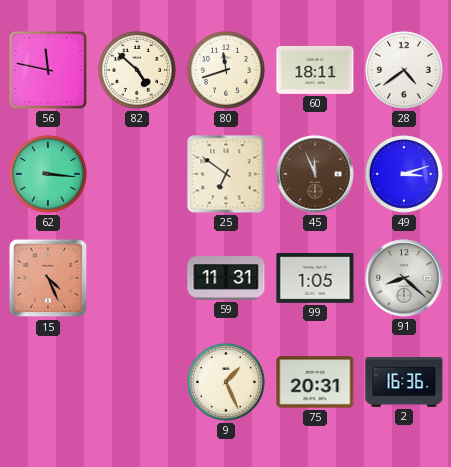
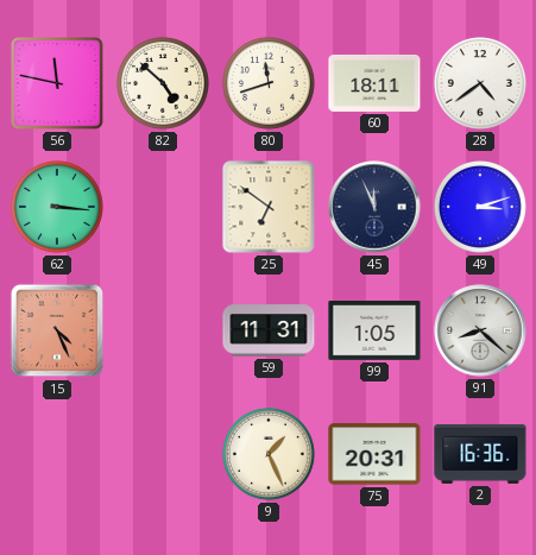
45 dial: brown -> navy (374, 207)
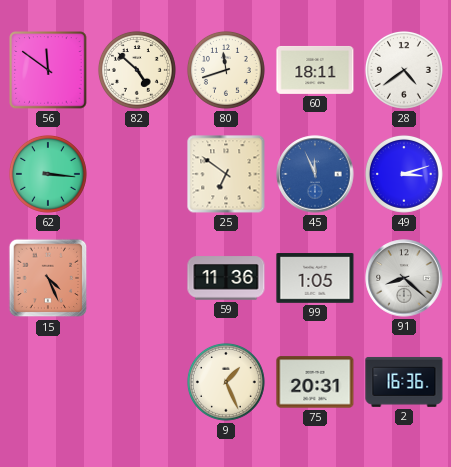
56: 11:47 -> 11:51 (48, 70)
45 dial: navy -> blue (315, 174)
59: 11:31 -> 11:36 (226, 278)
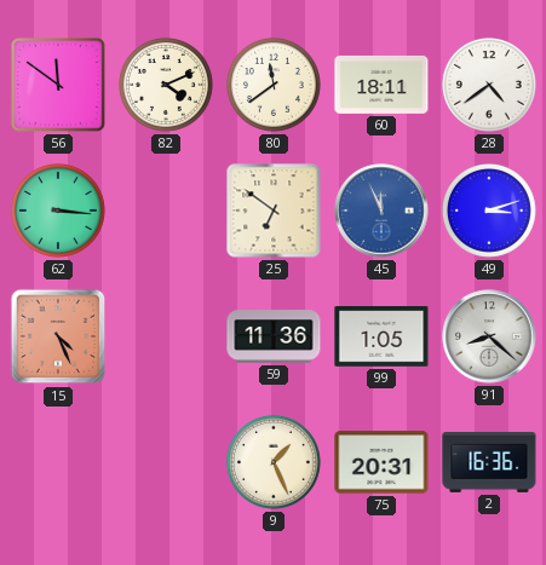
82: 4:52 -> 4:11 (166, 85)
80: 11:42 -> 11:39 (274, 85)
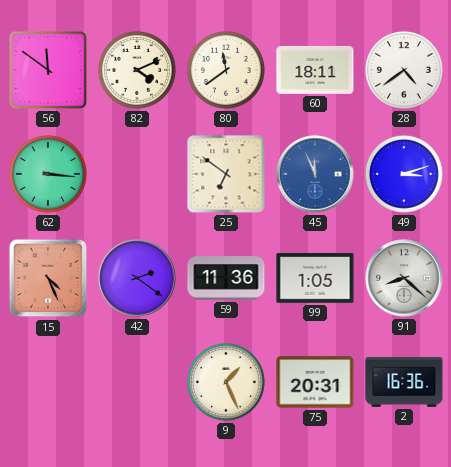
42: none -> 2:21 (137, 278)
